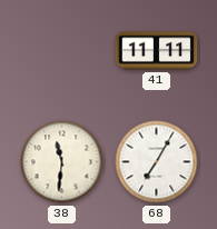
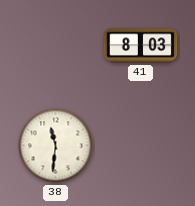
41: 11:11 -> 8:03 (141, 46)
68: 7:05 -> none (157, 162)
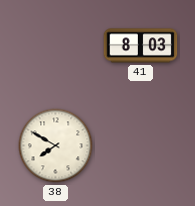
38: 11:31 -> 7:50 (56, 146)
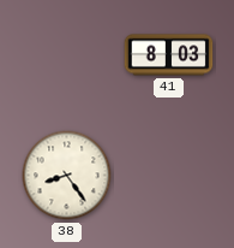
38: 7:50 -> 8:24 (67, 176)
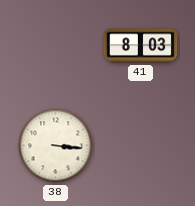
38: 8:24 -> 3:16 (56, 146)
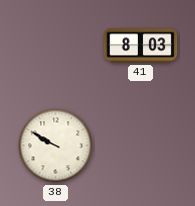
38: 3:16 -> 9:50 (56, 146)
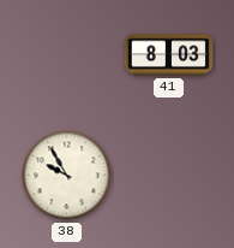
38: 9:50 -> 9:55 (67, 176)
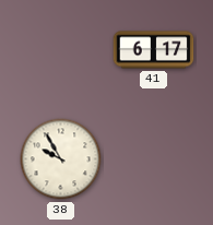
41: 8:03 -> 6:17 (154, 50)
